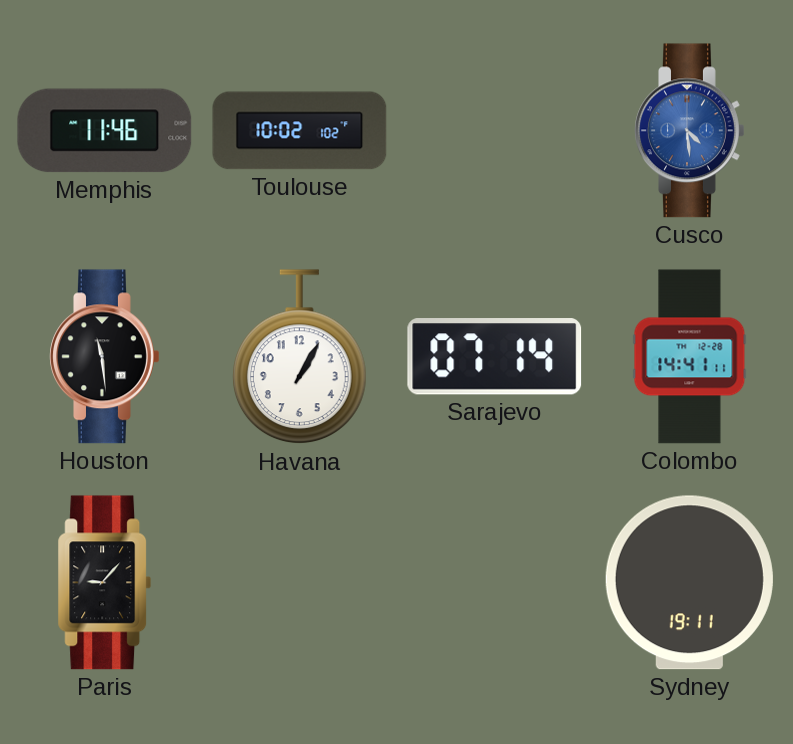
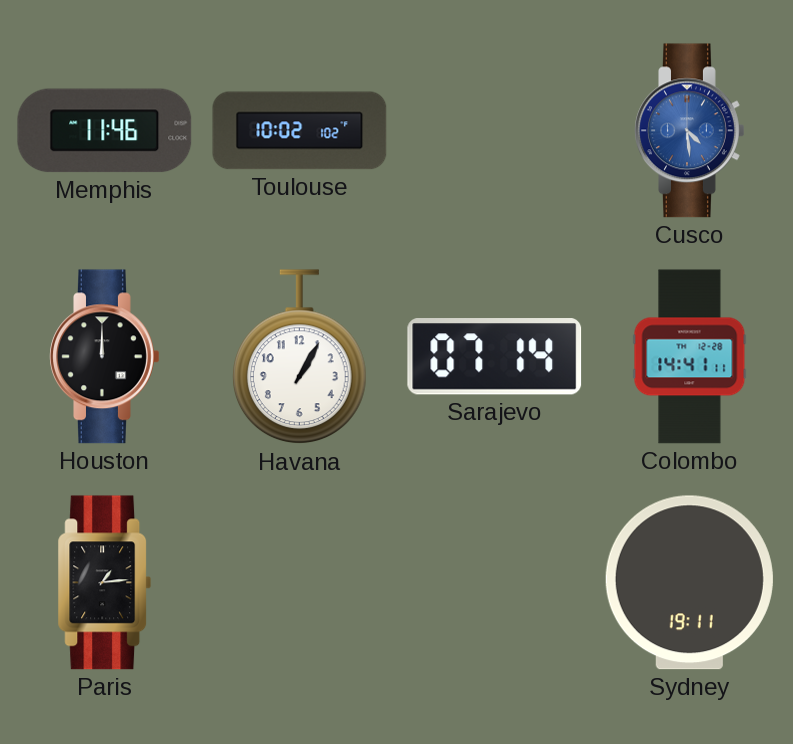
Houston: 11:29 -> 12:00 (105, 357)
Paris: 9:07 -> 1:14 (105, 583)
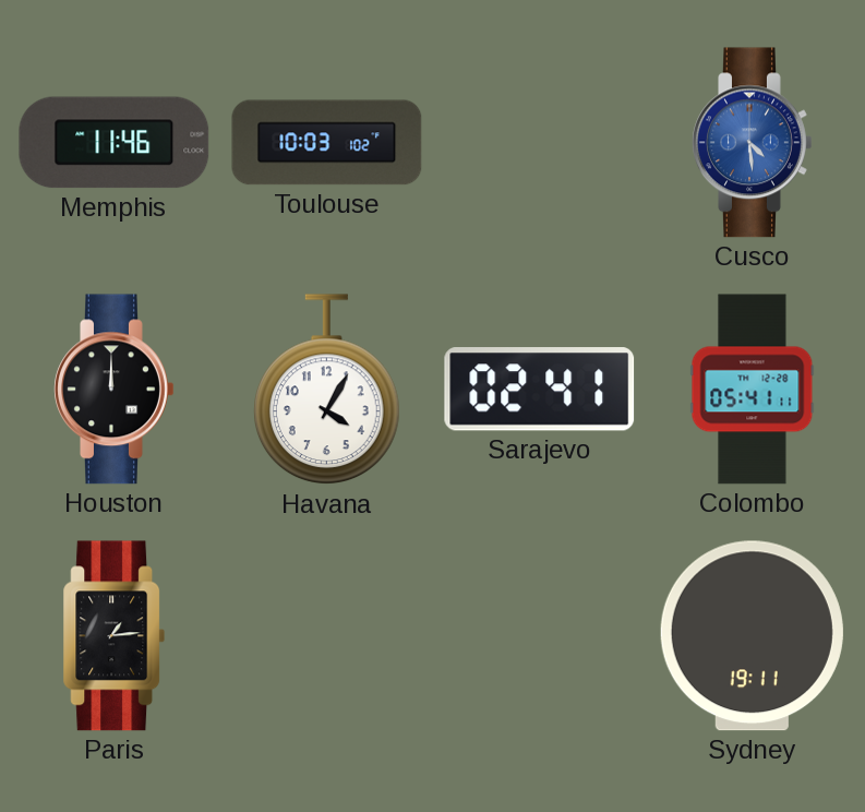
Toulouse: 10:02 -> 10:03 (327, 143)
Havana: 1:05 -> 4:05 (326, 390)
Sarajevo: 07:14 -> 02:41 (540, 390)
Colombo: 14:41 -> 05:41 (753, 390)
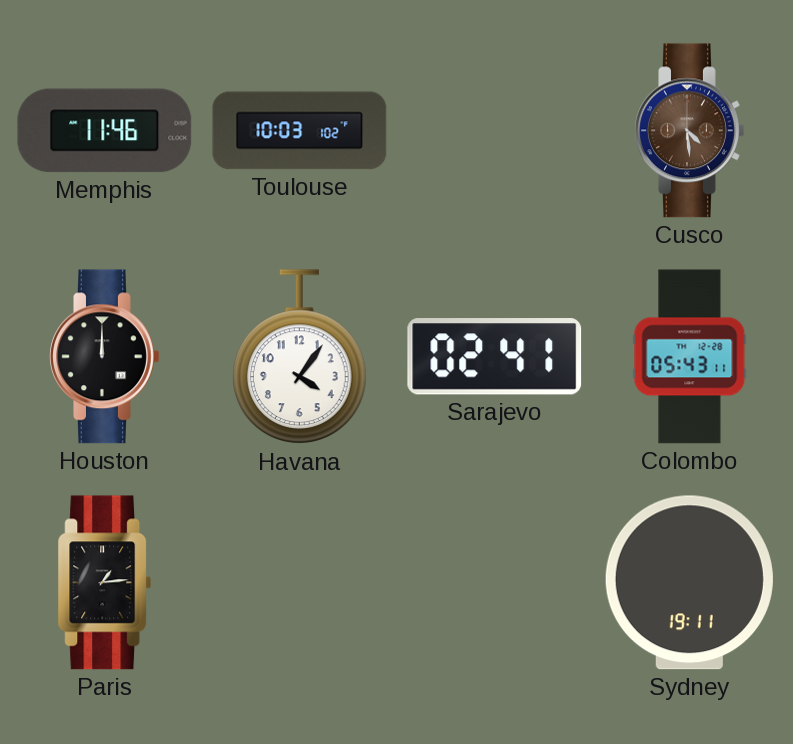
Cusco dial: blue -> brown (690, 131)
Havana: 4:05 -> 4:06 (299, 357)
Colombo: 05:41 -> 05:43 (690, 357)
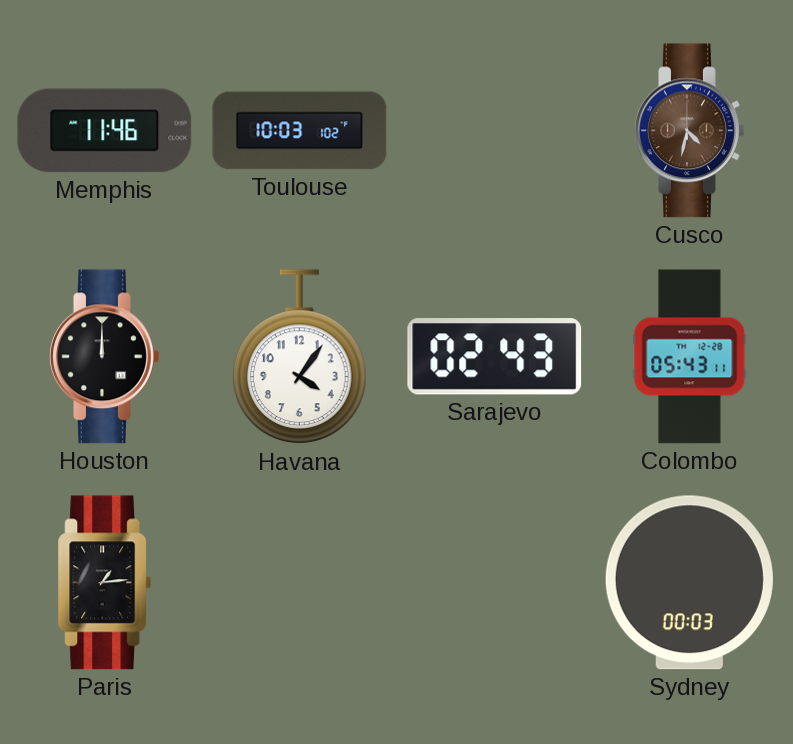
Cusco: 4:29 -> 4:32 (690, 131)
Sarajevo: 02:41 -> 02:43 (495, 357)
Sydney: 19:11 -> 00:03 (689, 583)
